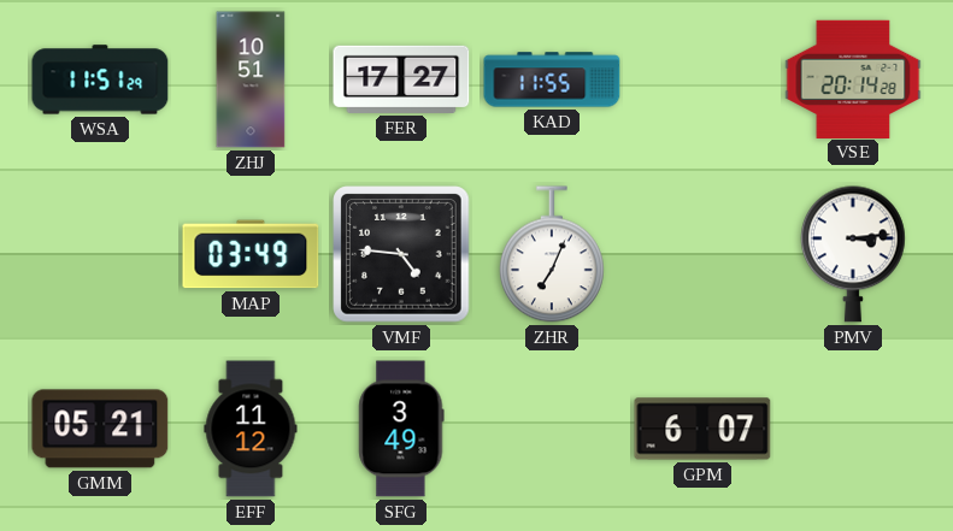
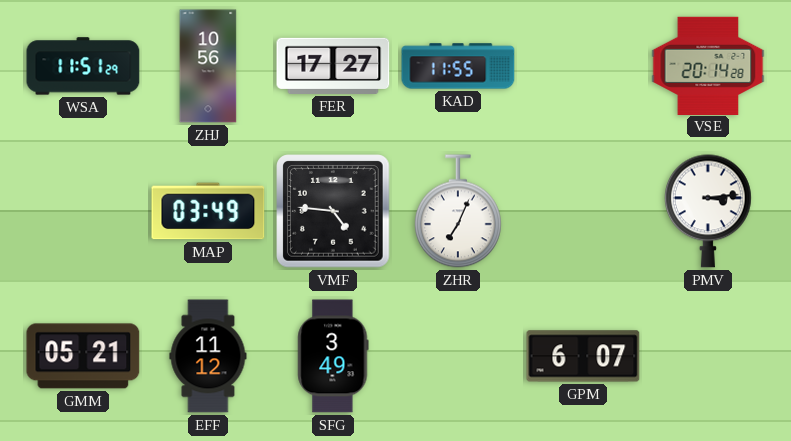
ZHJ: 10:51 -> 10:56 (208, 66)
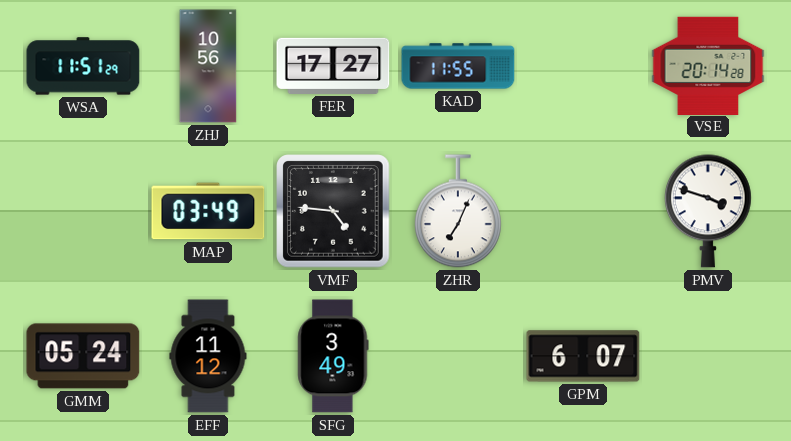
PMV: 3:14 -> 3:48 (708, 211)
GMM: 05:21 -> 05:24 (83, 356)
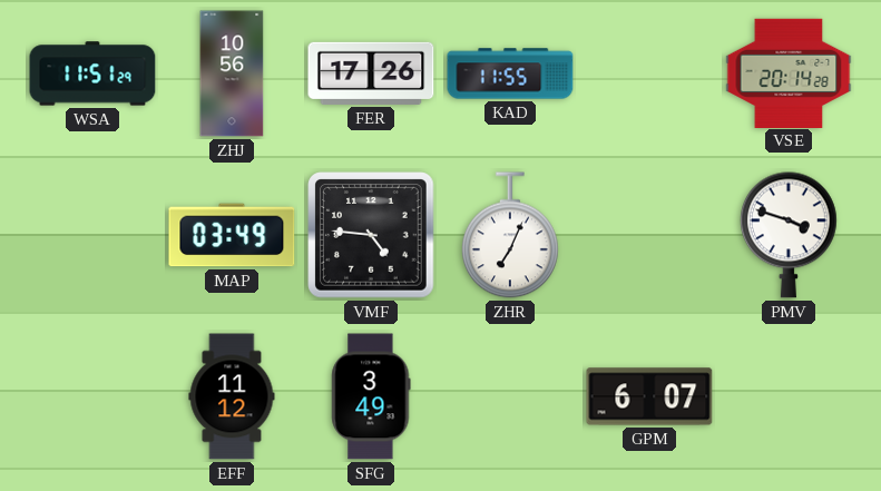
FER: 17:27 -> 17:26 (371, 73)
GMM: 05:24 -> none (83, 356)
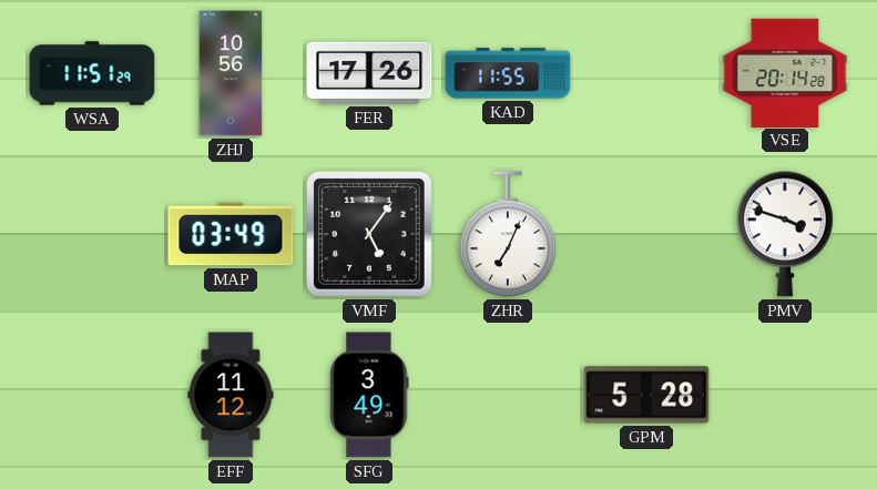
VMF: 4:46 -> 5:06 (369, 234)
GPM: 6:07 -> 5:28 (646, 395)
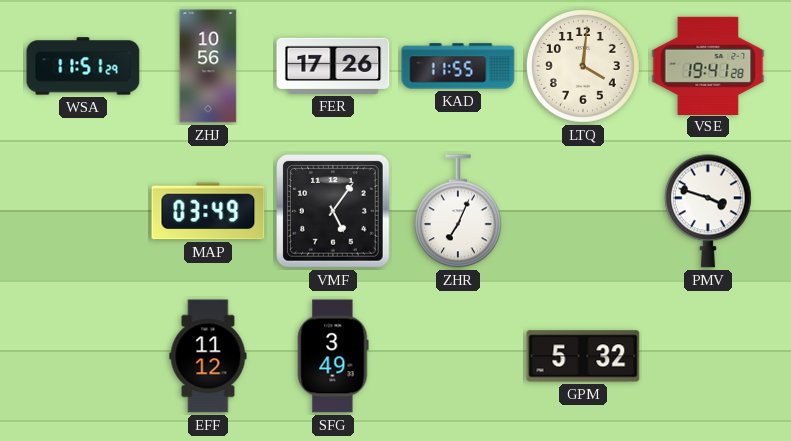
LTQ: none -> 4:01 (584, 67)
VSE: 20:14 -> 19:41 (708, 65)
GPM: 5:28 -> 5:32 (583, 356)
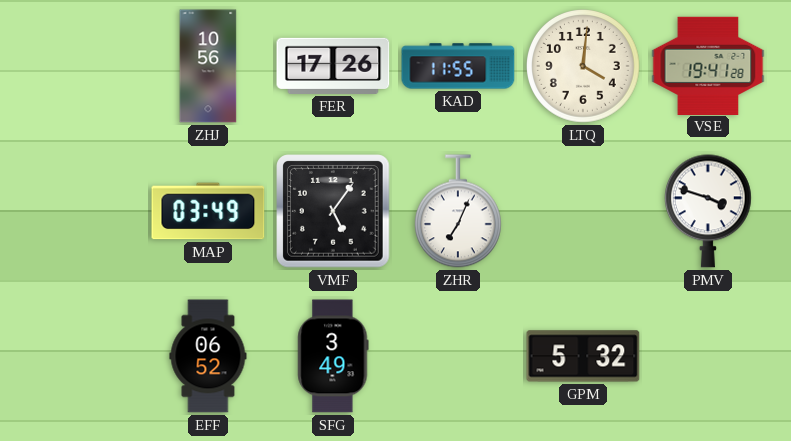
WSA: 11:51 -> none (83, 66)
EFF: 11:12 -> 06:52 (208, 356)
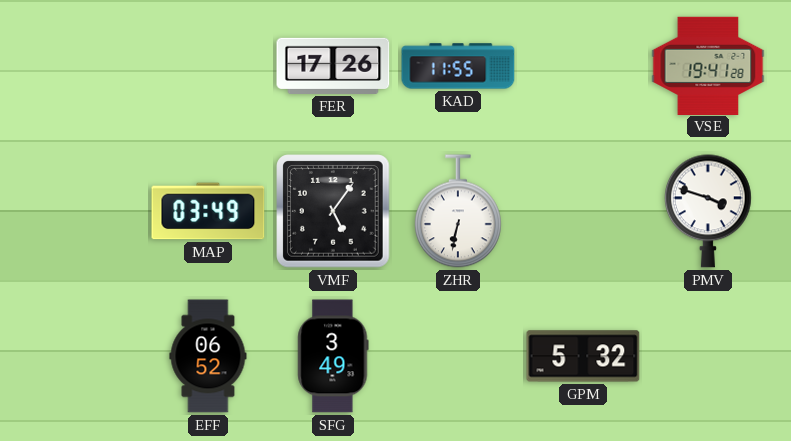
ZHJ: 10:56 -> none (208, 66)
LTQ: 4:01 -> none (584, 67)
ZHR: 7:04 -> 6:32 (458, 211)
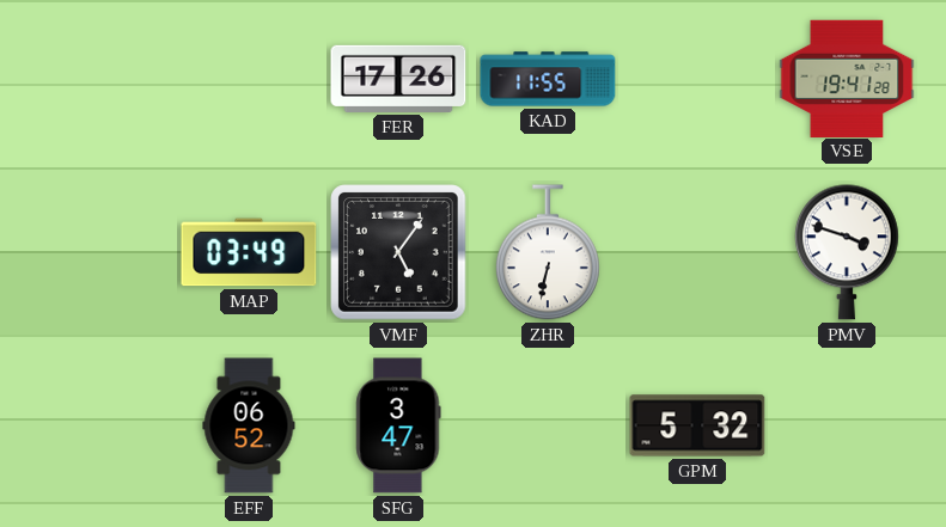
SFG: 3:49 -> 3:47 (398, 425)
